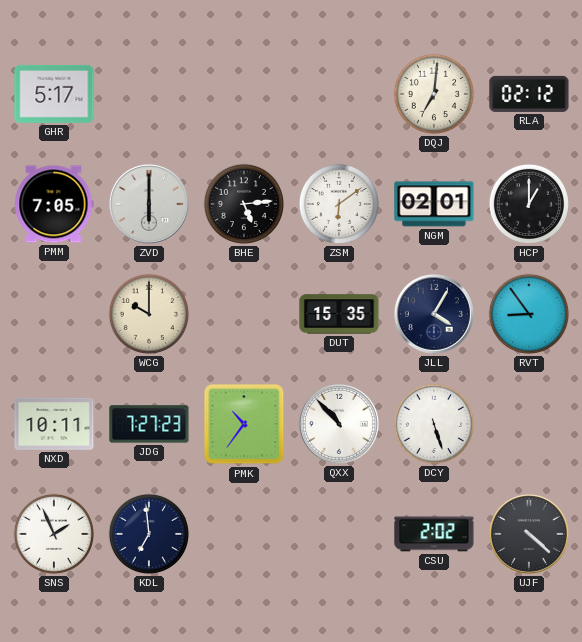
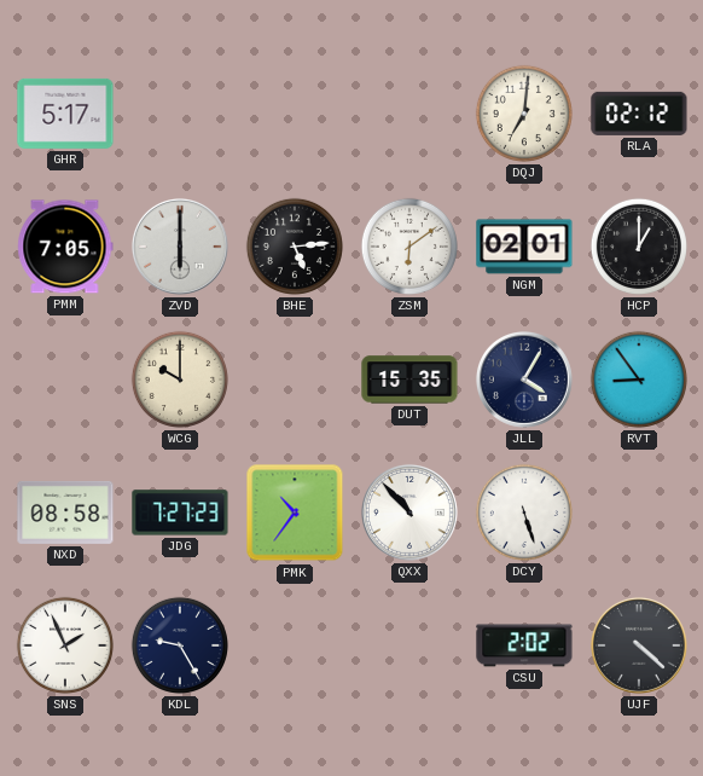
NXD: 10:11 -> 08:58 (65, 512)
KDL: 6:59 -> 9:25 (180, 645)
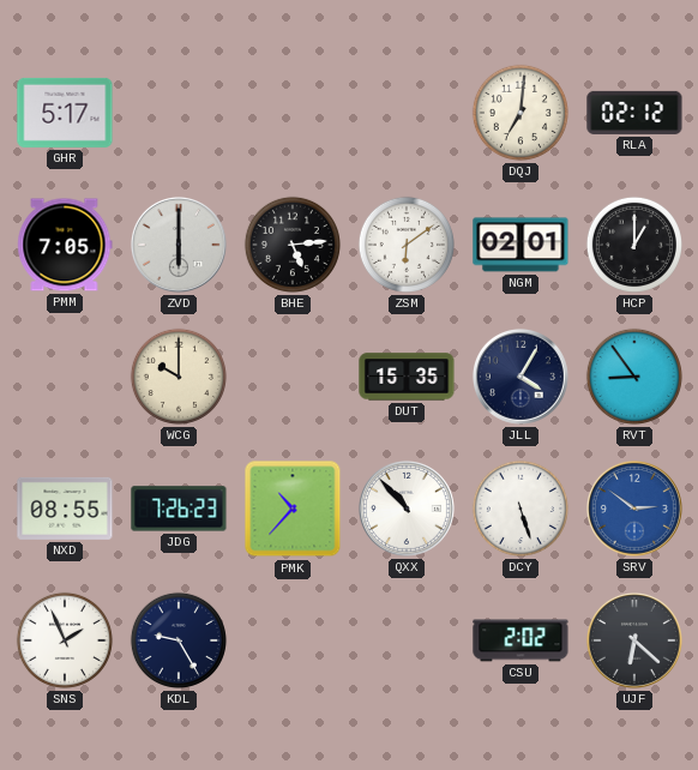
NXD: 08:58 -> 08:55 (65, 509)
JDG: 7:27 -> 7:26 (179, 509)
PMK: 10:36 -> 10:37 (293, 509)
SRV: none -> 2:51 (634, 509)
UJF: 4:22 -> 6:22 (634, 640)
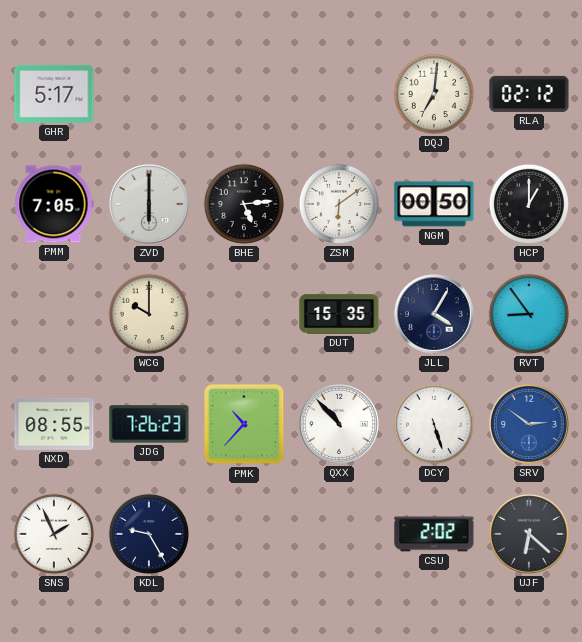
NGM: 02:01 -> 00:50 (434, 204)
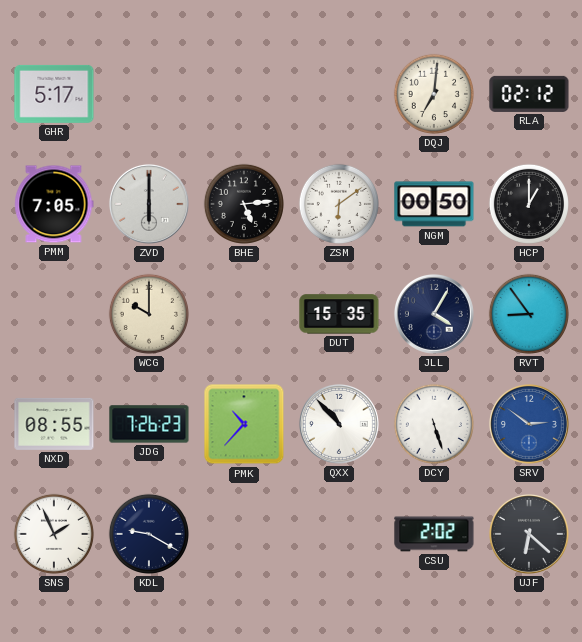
KDL: 9:25 -> 9:20 (149, 534)
